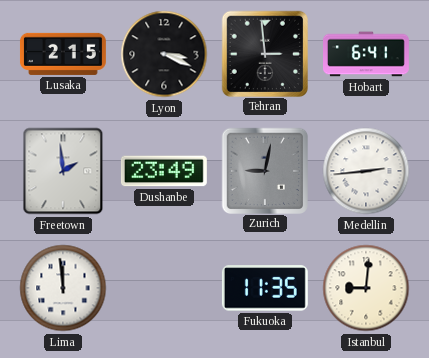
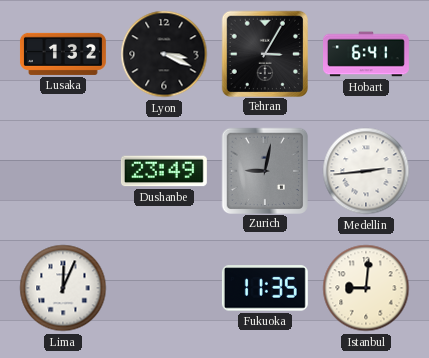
Lusaka: 2:15 -> 1:32 (63, 54)
Tehran: 2:59 -> 3:05 (264, 53)
Freetown: 1:59 -> none (63, 171)
Lima: 11:59 -> 12:04 (63, 288)
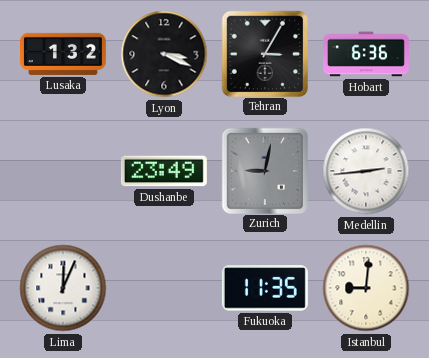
Hobart: 6:41 -> 6:36 (367, 54)
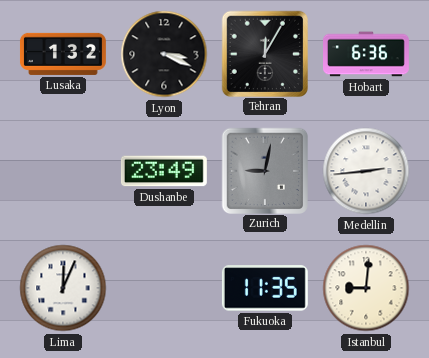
Tehran: 3:05 -> 12:05 (264, 53)
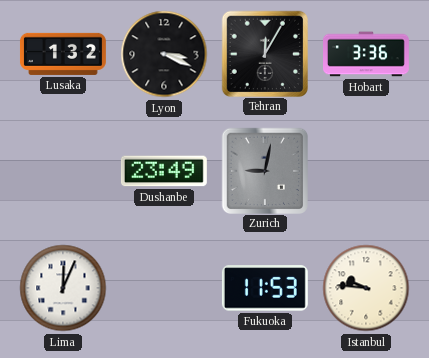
Hobart: 6:36 -> 3:36 (367, 54)
Medellin: 2:44 -> none (366, 171)
Fukuoka: 11:35 -> 11:53 (265, 288)
Istanbul: 9:01 -> 9:46 (366, 288)
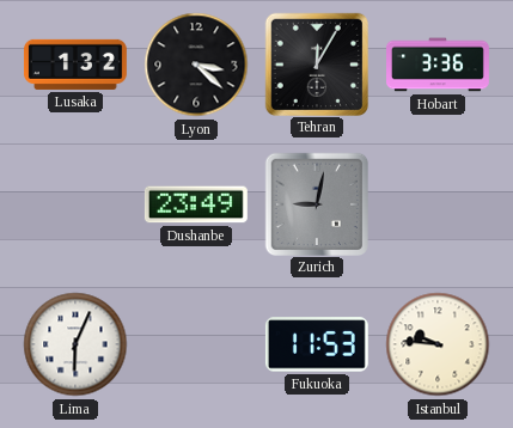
Lyon: 3:19 -> 3:22 (196, 65)
Lima: 12:04 -> 6:04 (75, 344)
